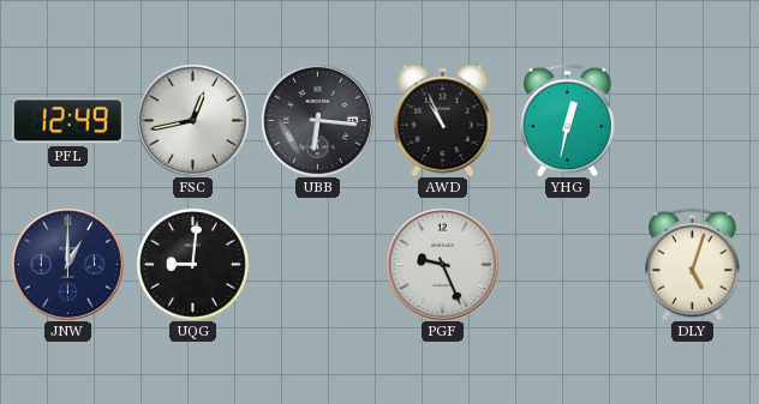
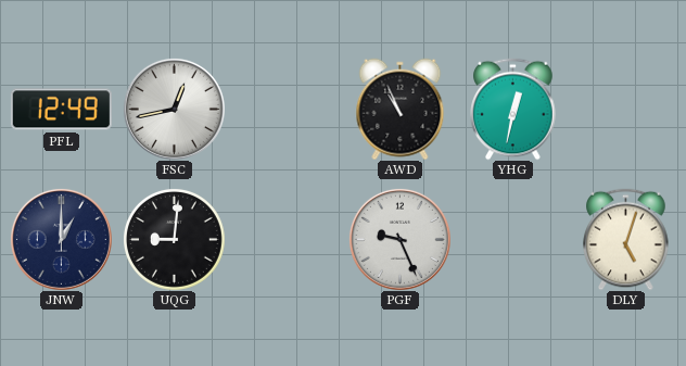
UBB: 6:16 -> none (317, 120)
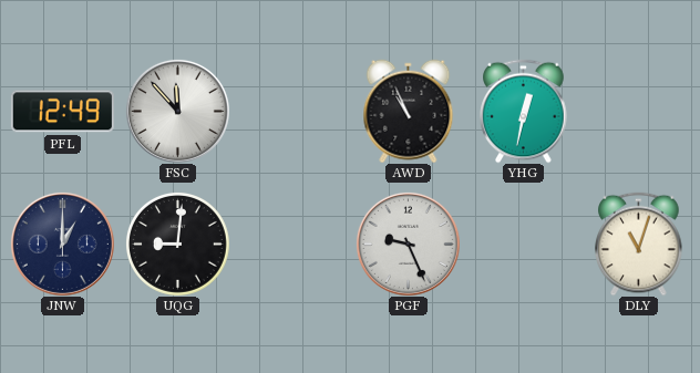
FSC: 12:43 -> 11:53 (177, 111)
DLY: 5:03 -> 11:03 (639, 244)
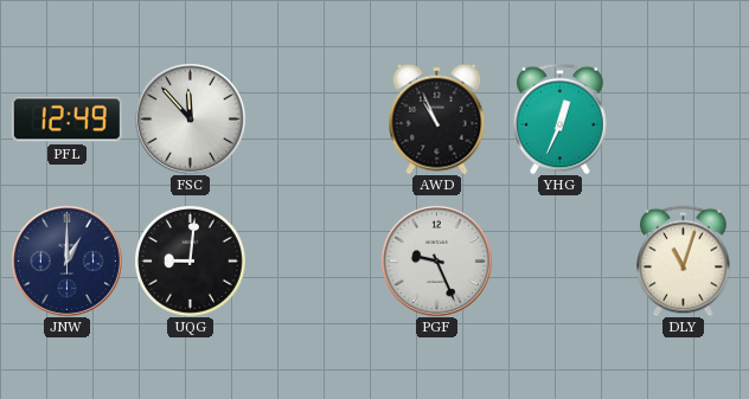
YHG: 12:32 -> 12:34 (561, 118)
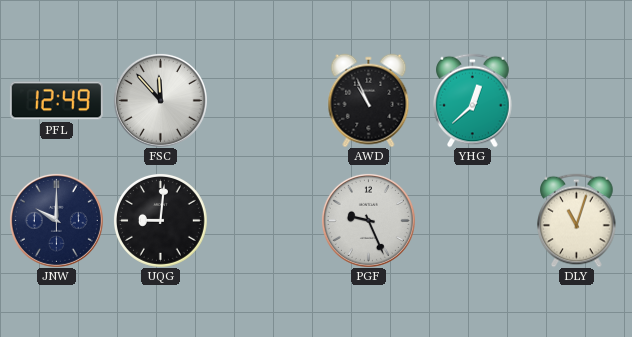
YHG: 12:34 -> 12:38 (473, 100)
JNW: 1:00 -> 10:00 (56, 220)
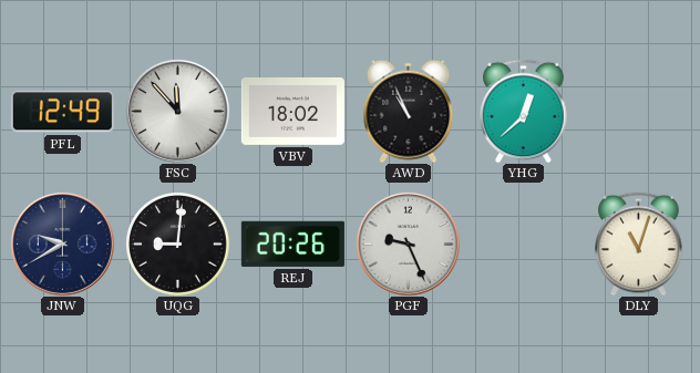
VBV: none -> 18:02 (292, 111)
JNW: 10:00 -> 9:40 (62, 244)
REJ: none -> 20:26 (292, 244)
